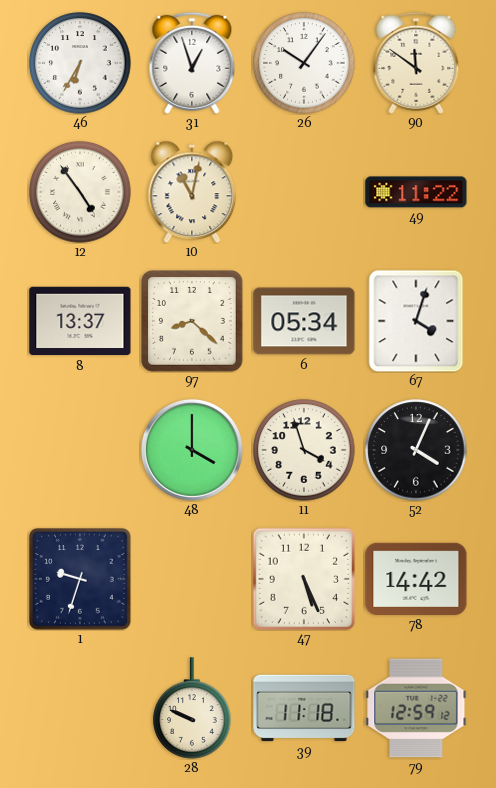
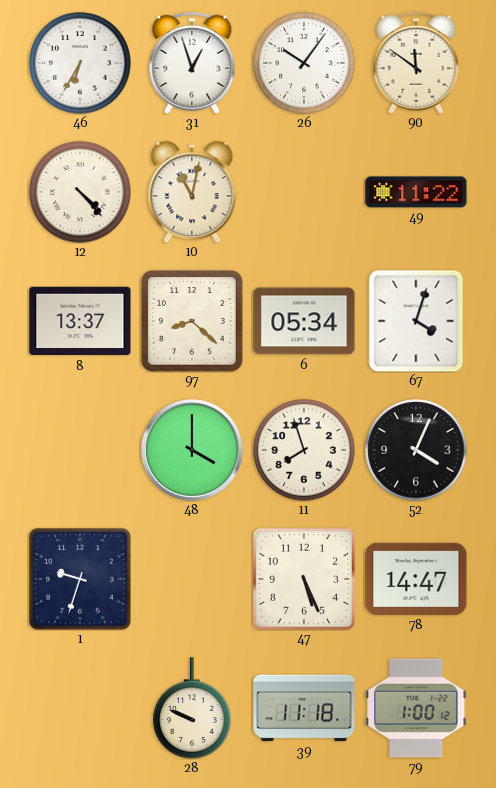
12: 4:54 -> 4:23 (80, 192)
11: 3:57 -> 7:57 (304, 450)
78: 14:42 -> 14:47 (416, 579)
79: 12:59 -> 1:00 (416, 708)
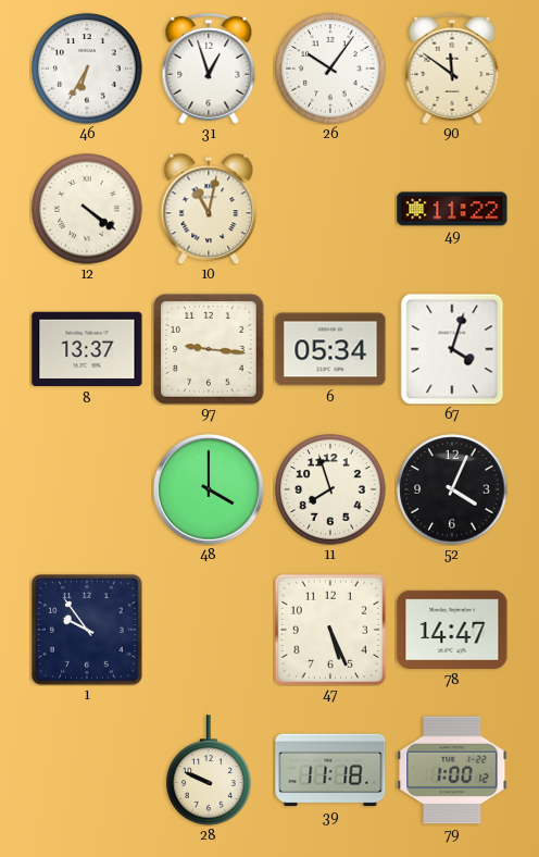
12: 4:23 -> 4:21 (87, 209)
97: 8:22 -> 9:16 (209, 349)
1: 9:33 -> 9:54 (88, 630)
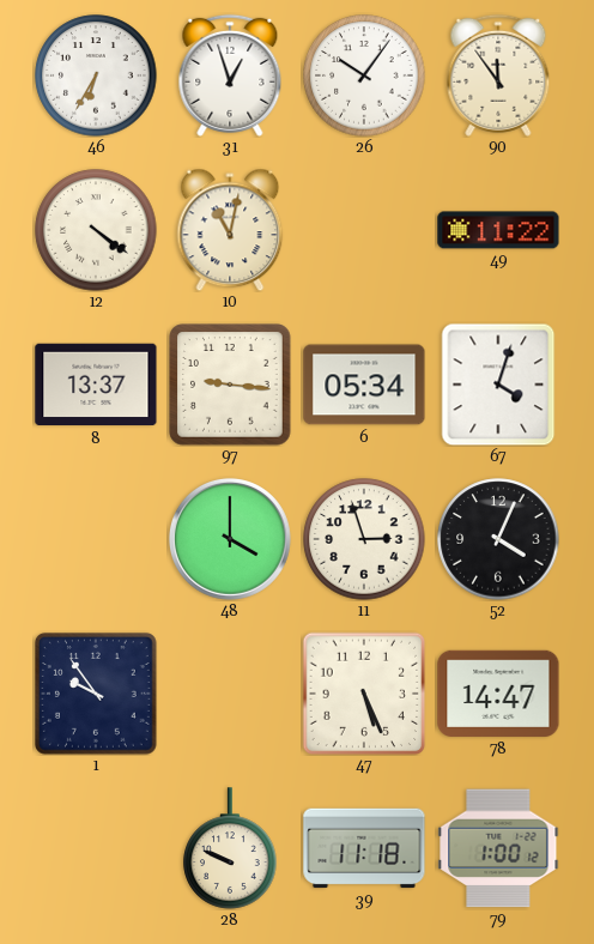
90: 11:51 -> 11:54 (498, 75)
11: 7:57 -> 2:57 (364, 539)
